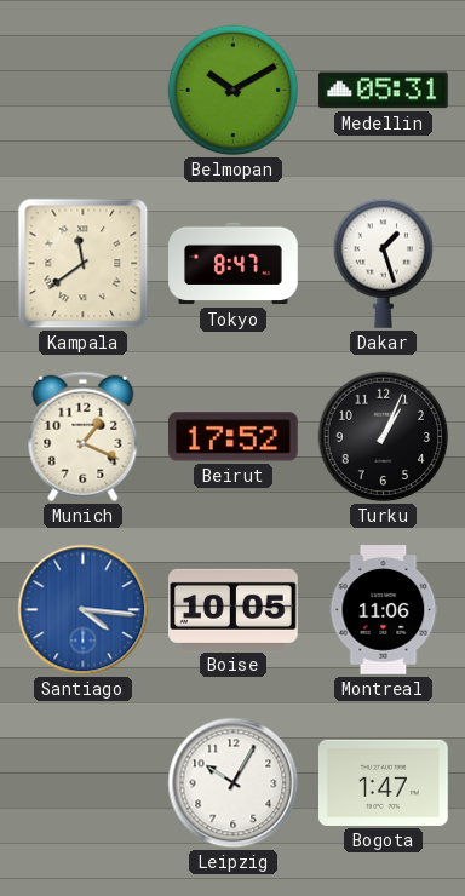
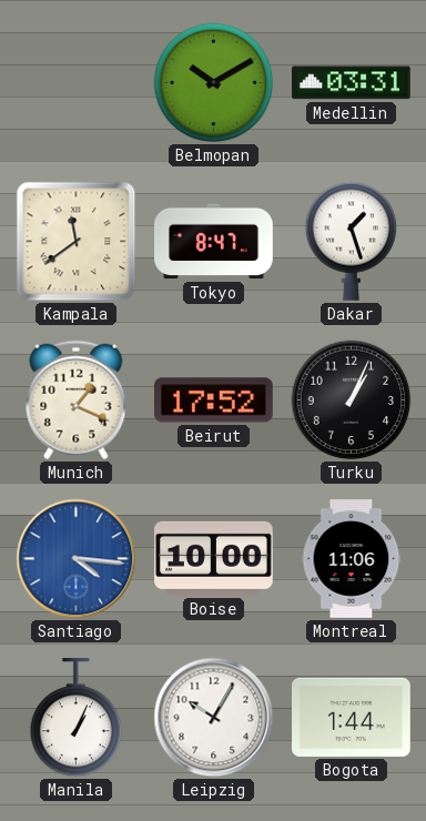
Medellin: 05:31 -> 03:31 (352, 83)
Boise: 10:05 -> 10:00 (214, 558)
Manila: none -> 1:04 (77, 719)
Bogota: 1:47 -> 1:44 (352, 717)
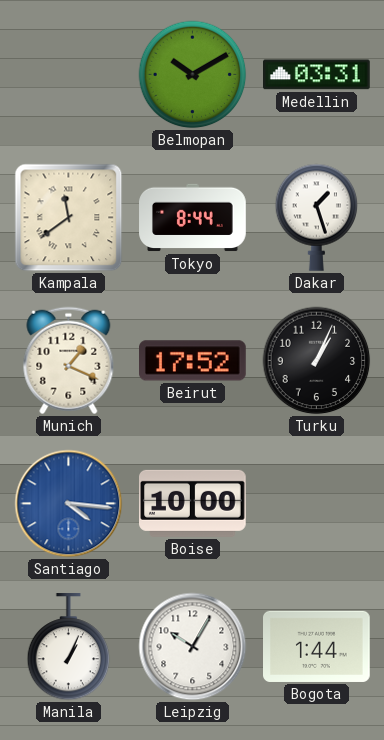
Tokyo: 8:47 -> 8:44 (193, 218)
Montreal: 11:06 -> none (352, 559)
